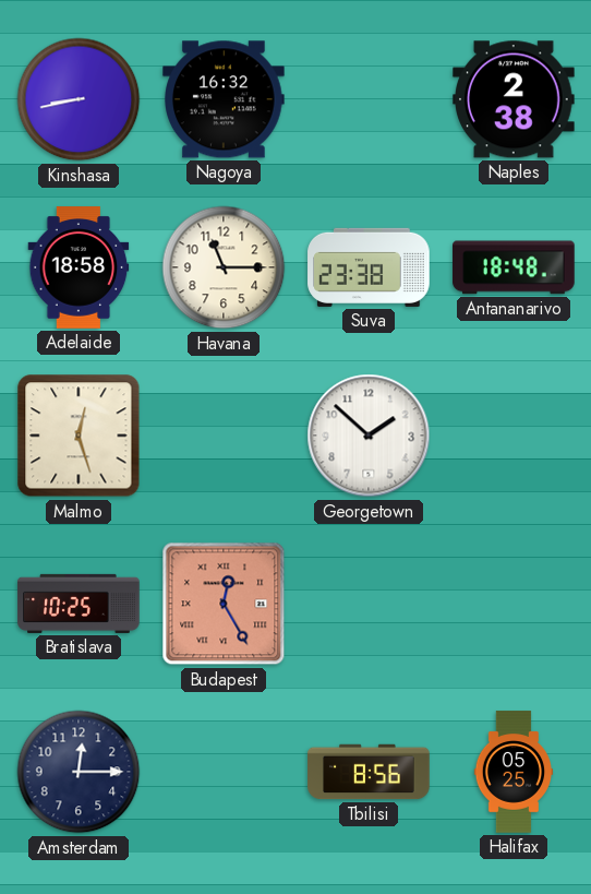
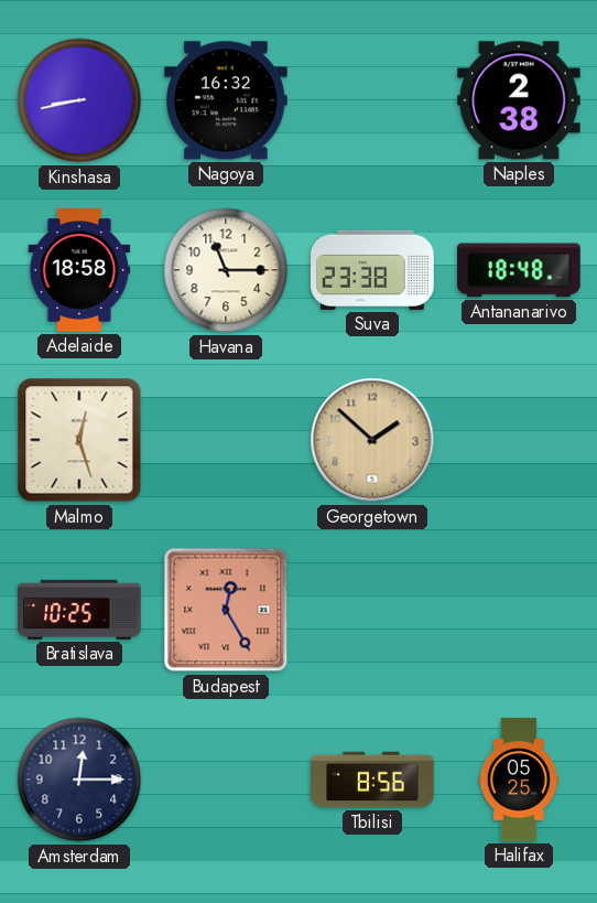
Georgetown dial: white -> champagne (372, 440)
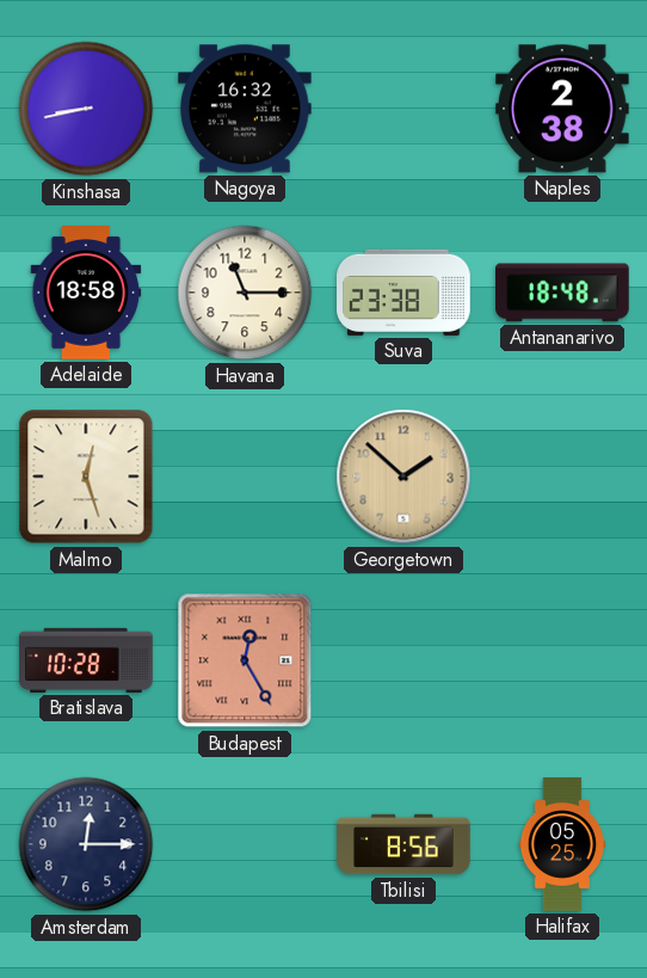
Bratislava: 10:25 -> 10:28 (86, 660)
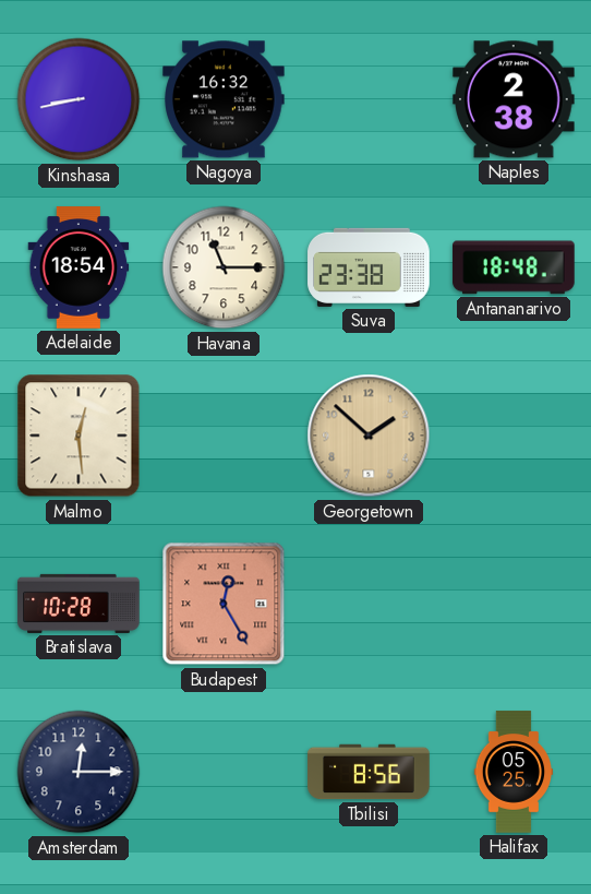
Adelaide: 18:58 -> 18:54 (79, 267)
Malmo: 12:27 -> 12:29 (79, 436)
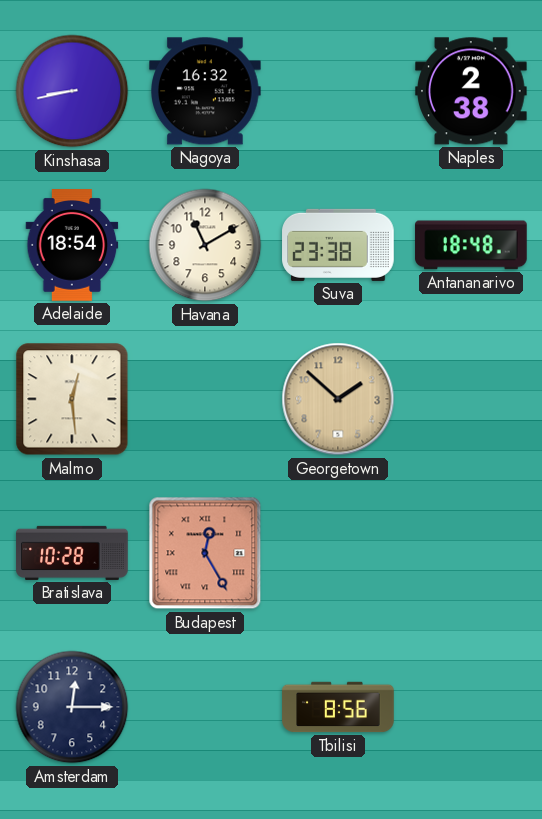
Havana: 11:15 -> 11:10 (205, 245)
Halifax: 05:25 -> none (514, 772)
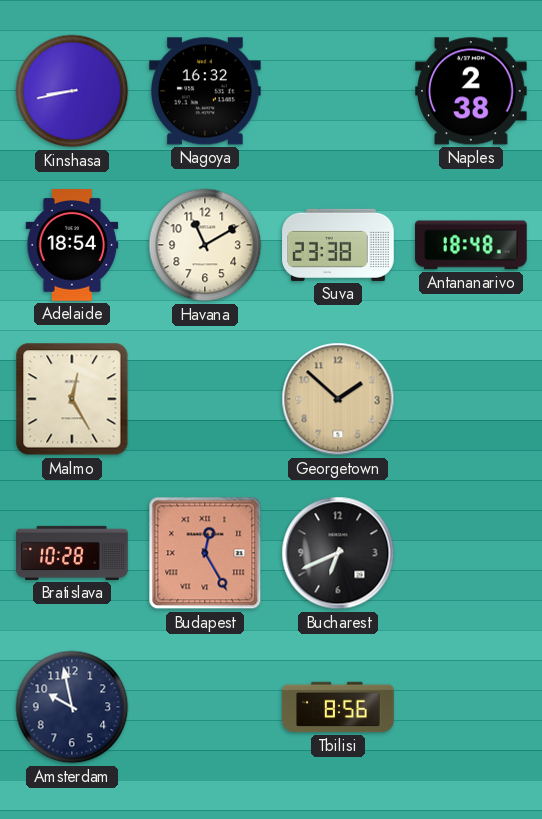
Malmo: 12:29 -> 12:25 (72, 399)
Bucharest: none -> 6:41 (338, 553)
Amsterdam: 12:15 -> 9:58 (72, 707)
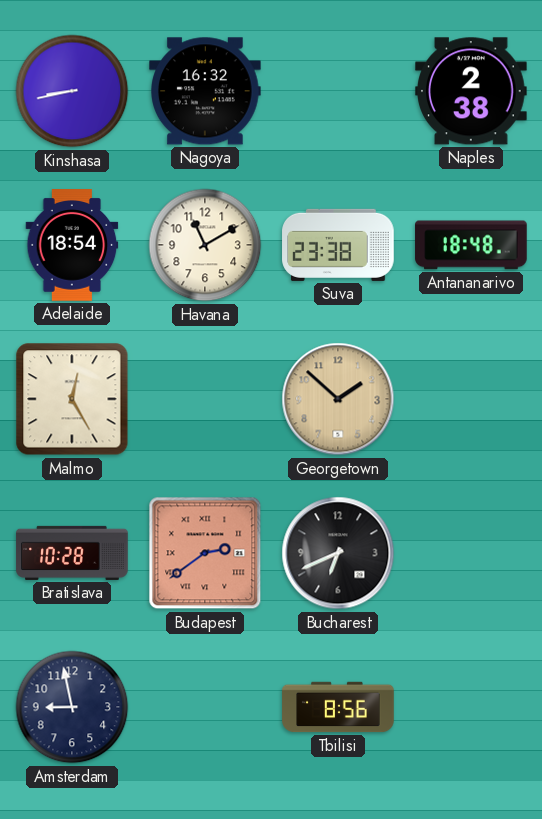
Budapest: 12:25 -> 2:39 (205, 553)
Amsterdam: 9:58 -> 8:58 (72, 707)
